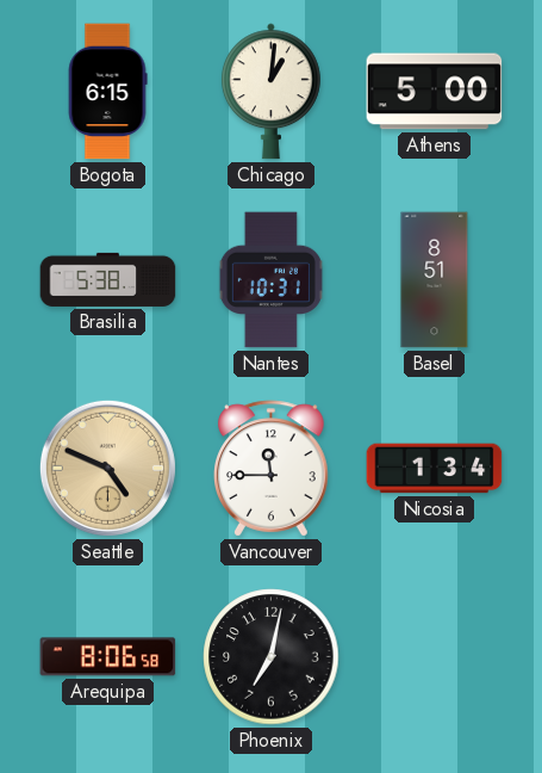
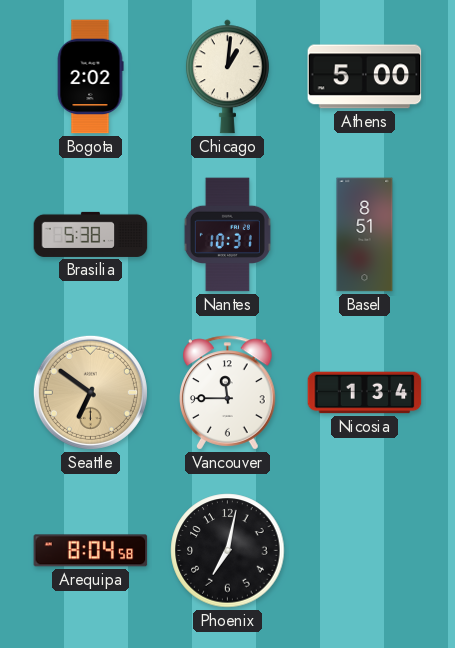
Bogota: 6:15 -> 2:02 (90, 77)
Seattle: 4:49 -> 6:51 (90, 392)
Arequipa: 8:06 -> 8:04 (91, 551)
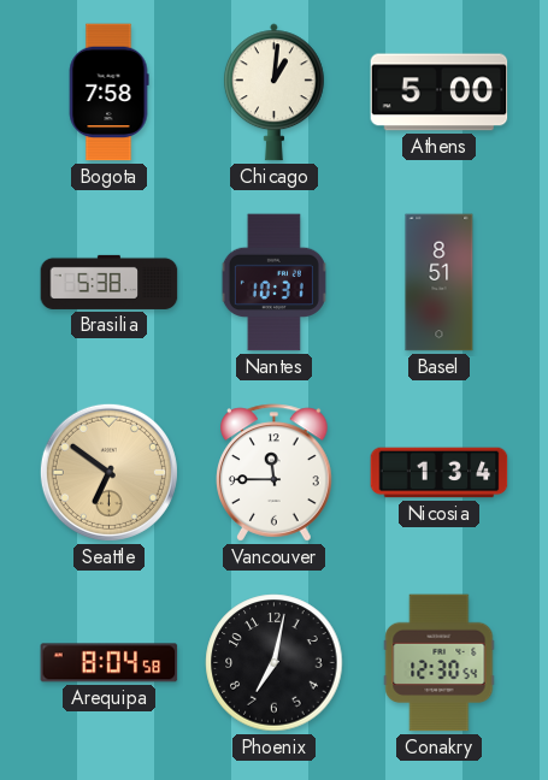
Bogota: 2:02 -> 7:58 (108, 93)
Conakry: none -> 12:30 (440, 663)
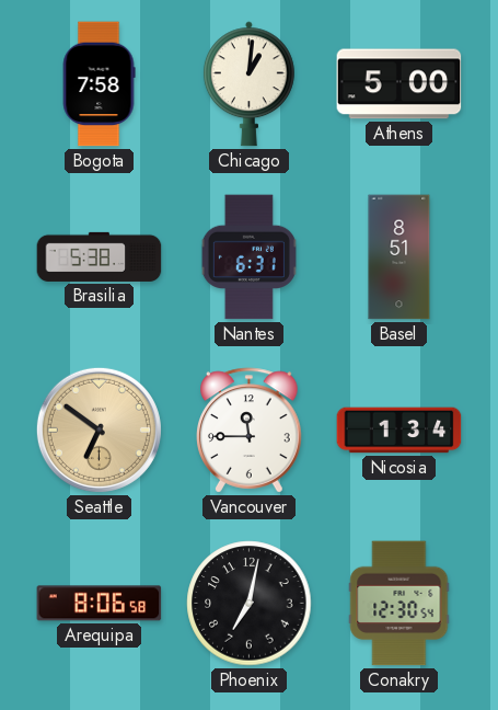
Nantes: 10:31 -> 6:31 (248, 257)
Arequipa: 8:04 -> 8:06 (100, 604)
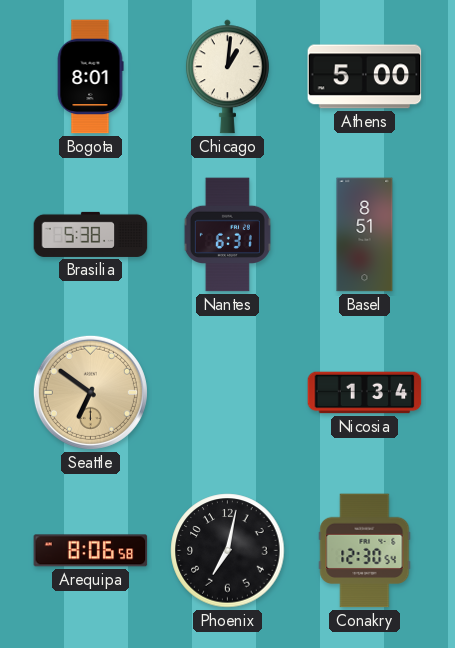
Bogota: 7:58 -> 8:01 (90, 77)
Vancouver: 11:45 -> none (250, 431)
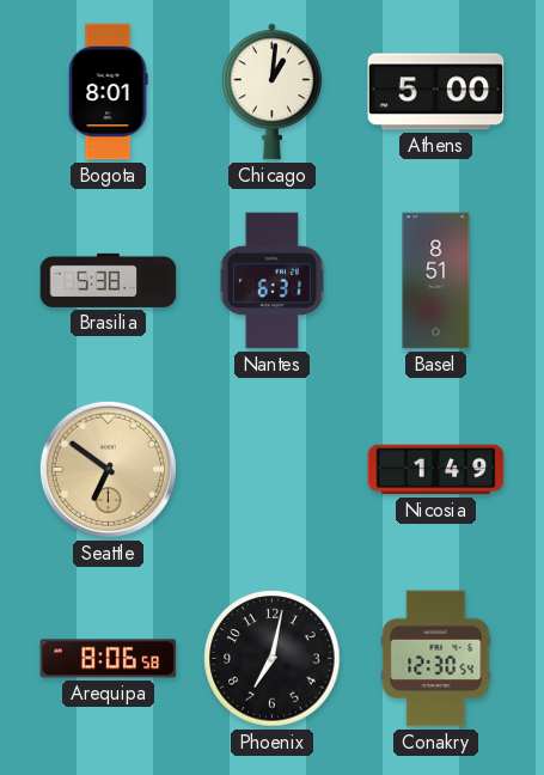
Nicosia: 1:34 -> 1:49 (436, 470)
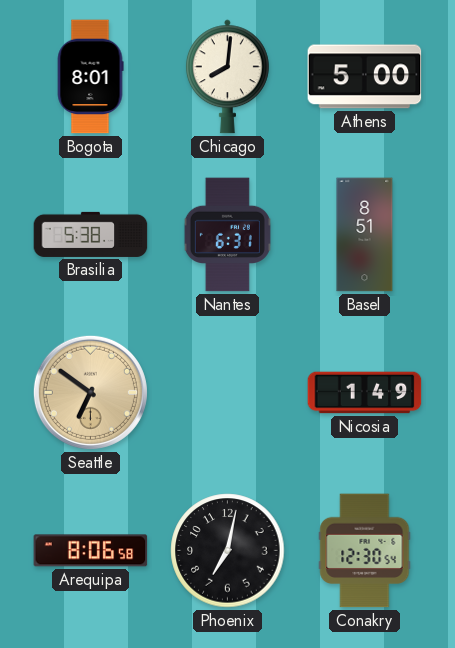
Chicago: 1:01 -> 8:01 (227, 77)
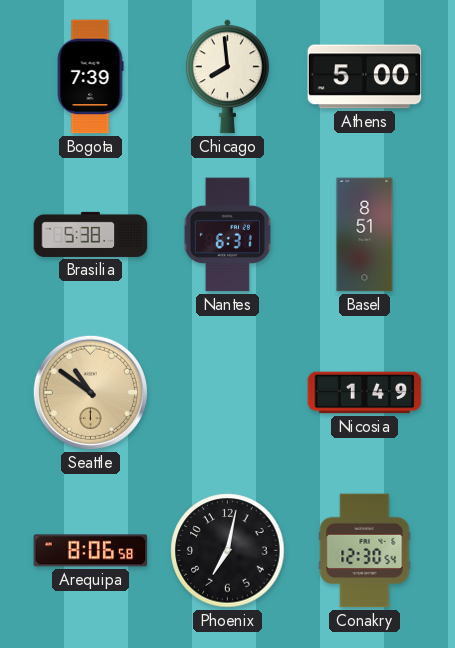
Bogota: 8:01 -> 7:39 (90, 77)
Chicago: 8:01 -> 7:59 (227, 77)
Seattle: 6:51 -> 10:51 (90, 392)
